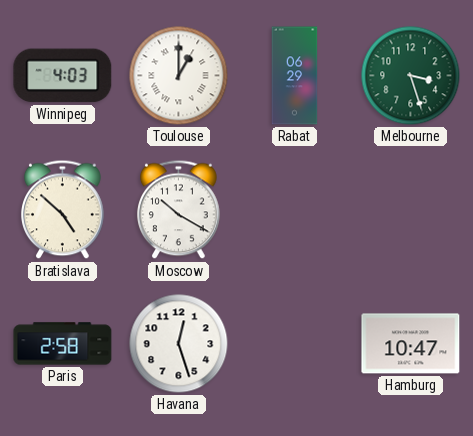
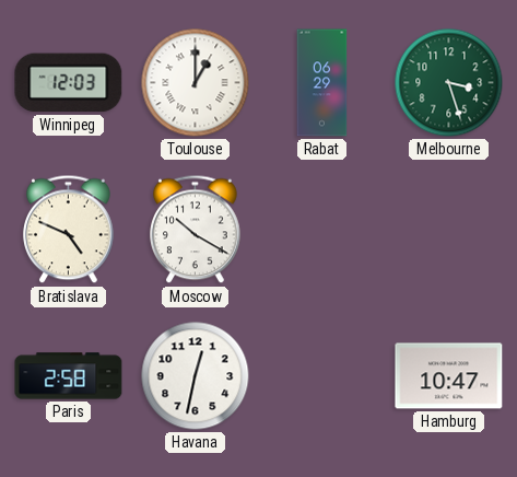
Winnipeg: 4:03 -> 12:03 (69, 83)
Bratislava: 4:52 -> 4:49 (69, 230)
Havana: 12:27 -> 12:32 (196, 376)
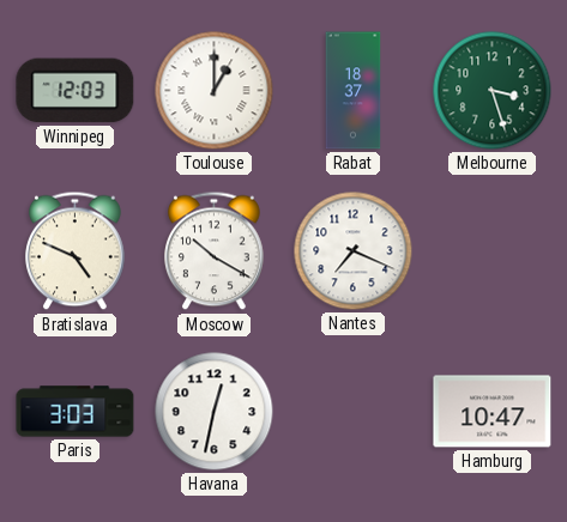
Rabat: 06:29 -> 18:37 (354, 91)
Nantes: none -> 7:19 (354, 251)
Paris: 2:58 -> 3:03 (76, 412)
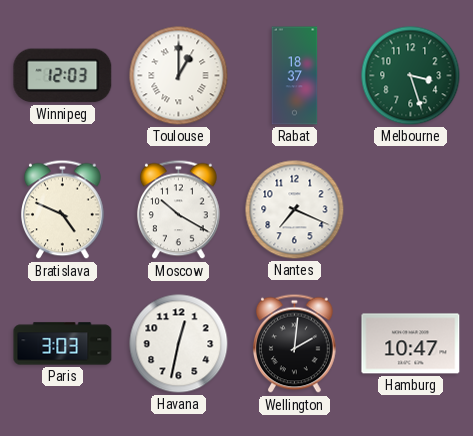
Wellington: none -> 2:01 (295, 344)
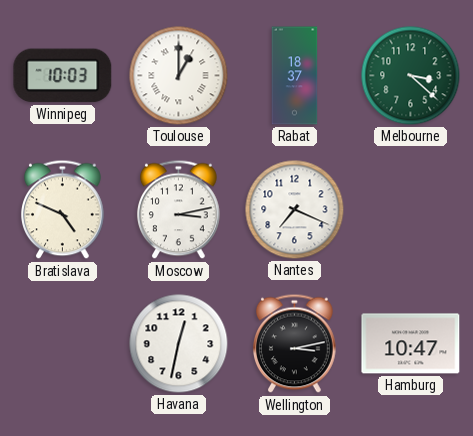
Winnipeg: 12:03 -> 10:03 (63, 76)
Melbourne: 3:27 -> 3:22 (411, 76)
Moscow: 10:20 -> 3:13 (179, 210)
Paris: 3:03 -> none (63, 344)
Wellington: 2:01 -> 3:13 (295, 344)
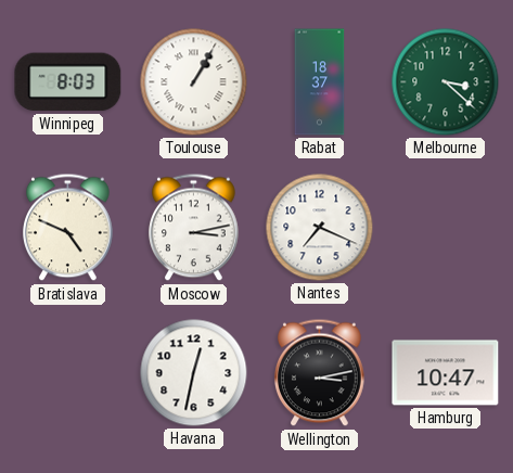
Winnipeg: 10:03 -> 8:03 (68, 82)
Toulouse: 1:00 -> 1:05 (194, 82)
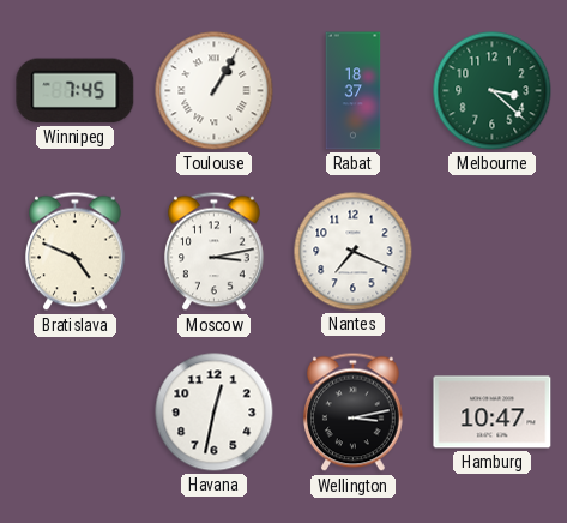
Winnipeg: 8:03 -> 7:45 (76, 91)
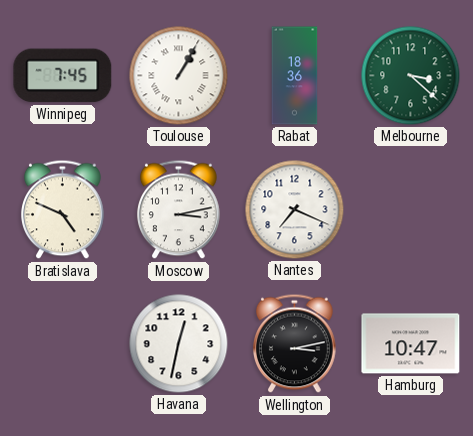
Rabat: 18:37 -> 18:36 (295, 76)
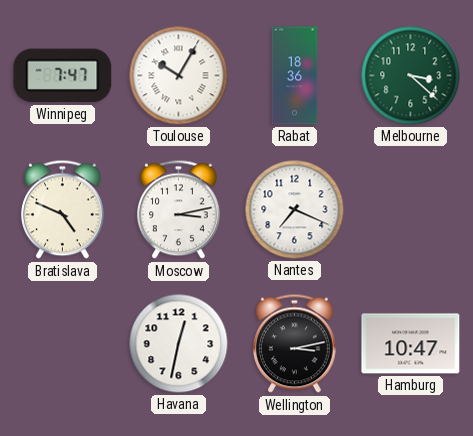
Winnipeg: 7:45 -> 7:47 (63, 76)
Toulouse: 1:05 -> 10:05 (179, 76)
